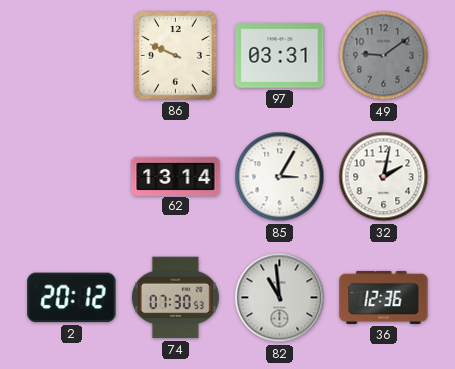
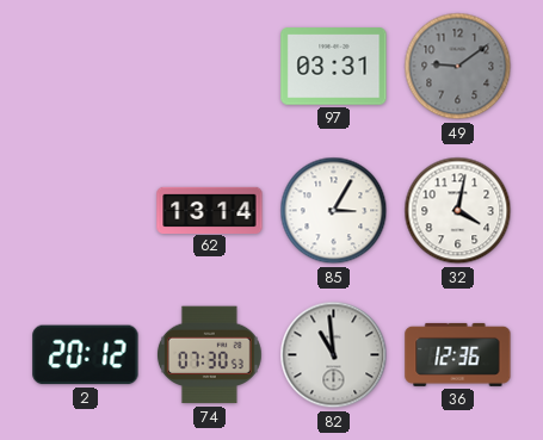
86: 9:49 -> none (176, 56)
32: 2:02 -> 4:02 (458, 211)
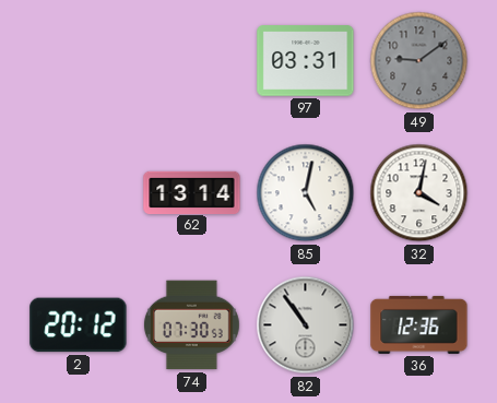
85: 3:05 -> 5:02 (306, 193)
82: 10:59 -> 10:54 (306, 325)
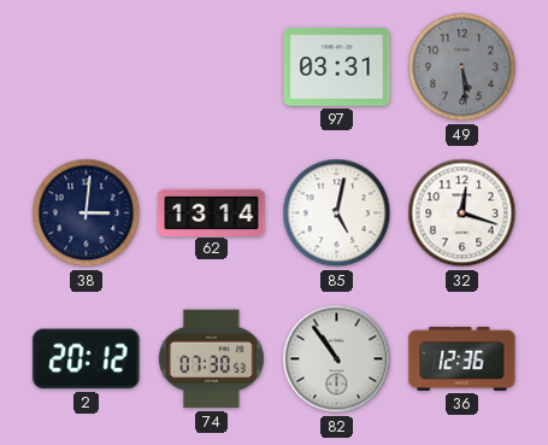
49: 9:09 -> 5:29 (462, 68)
38: none -> 3:01 (87, 213)
32: 4:02 -> 12:18 (462, 213)
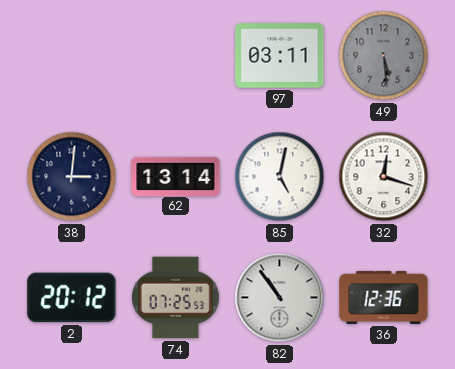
97: 03:31 -> 03:11 (280, 56)
74: 07:30 -> 07:25 (175, 298)
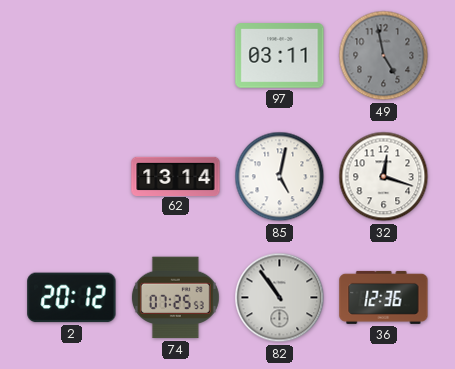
49: 5:29 -> 4:58 (384, 56)
38: 3:01 -> none (72, 177)
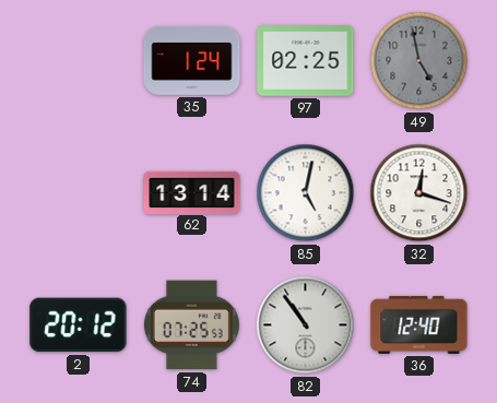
35: none -> 1:24 (192, 60)
97: 03:11 -> 02:25 (306, 61)
36: 12:36 -> 12:40 (419, 324)
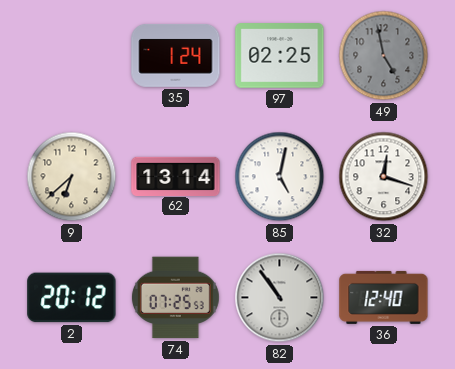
9: none -> 6:38 (72, 177)
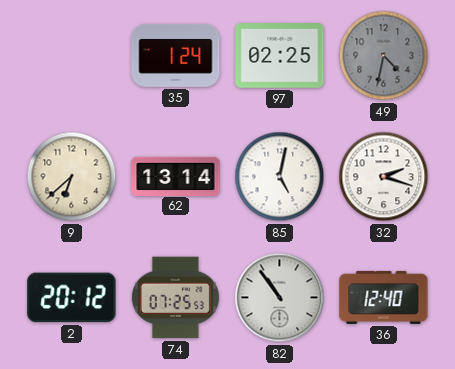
49: 4:58 -> 4:32 (384, 56)
32: 12:18 -> 2:18 (384, 177)
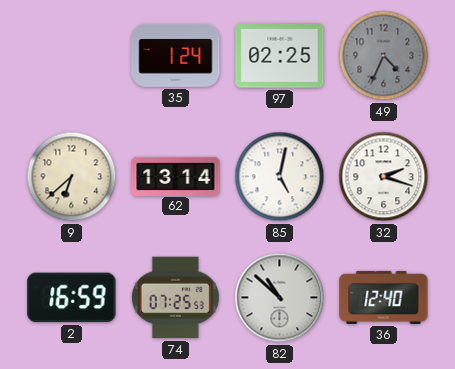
49: 4:32 -> 4:34 (384, 56)
2: 20:12 -> 16:59 (72, 298)
82: 10:54 -> 10:52 (280, 298)
